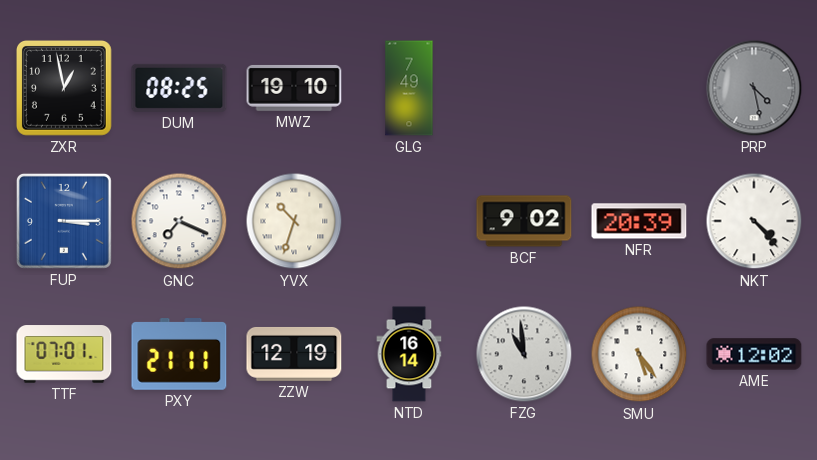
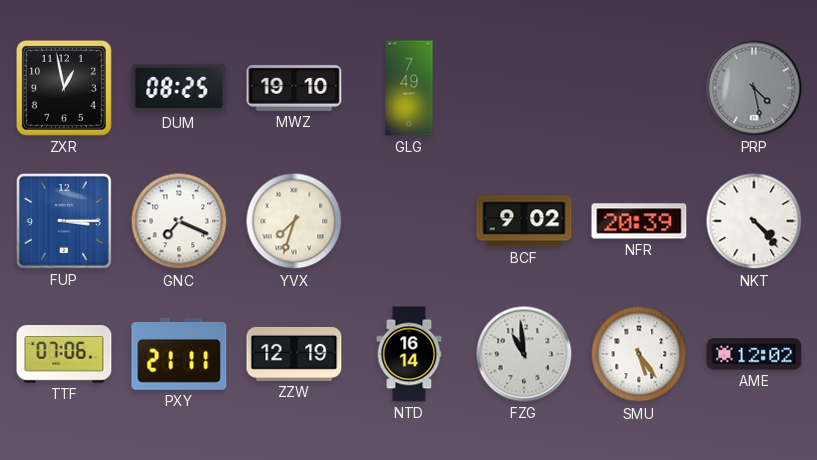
YVX: 10:33 -> 7:33 (294, 221)
TTF: 07:01 -> 07:06 (64, 354)
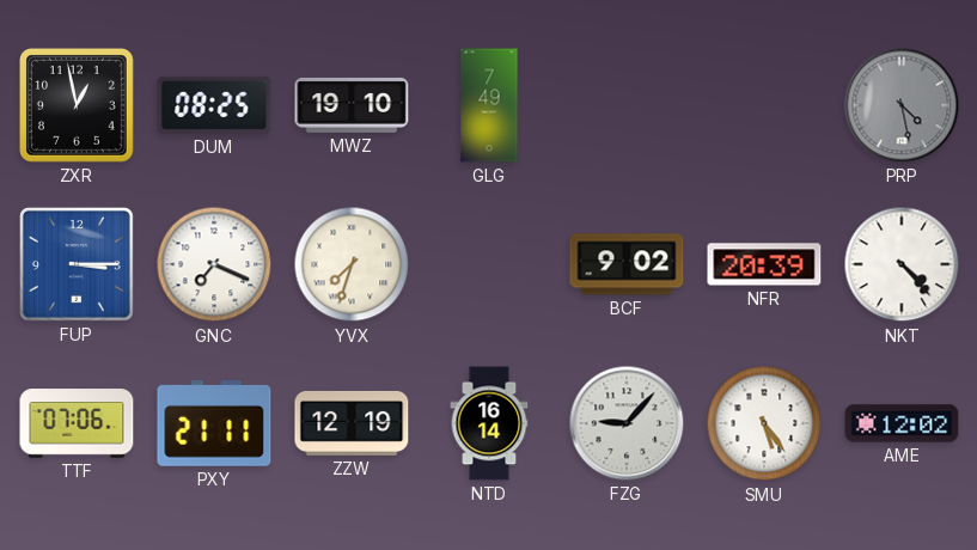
FZG: 10:59 -> 9:07 (627, 423)
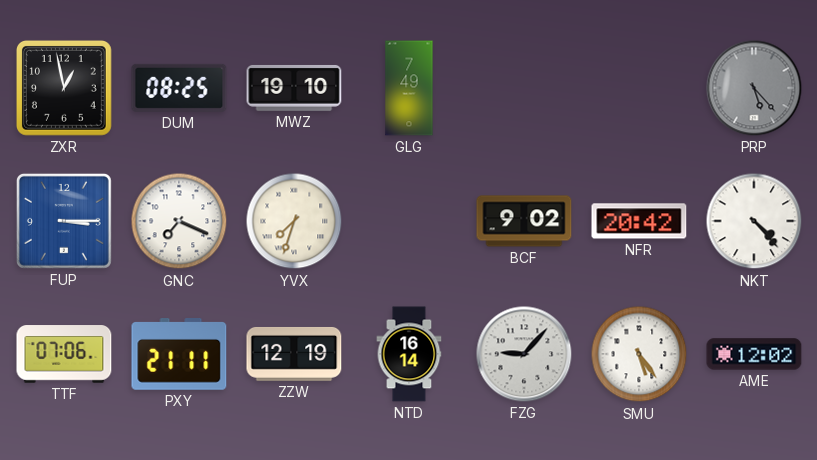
PRP: 4:28 -> 5:23 (754, 88)
NFR: 20:39 -> 20:42 (639, 221)
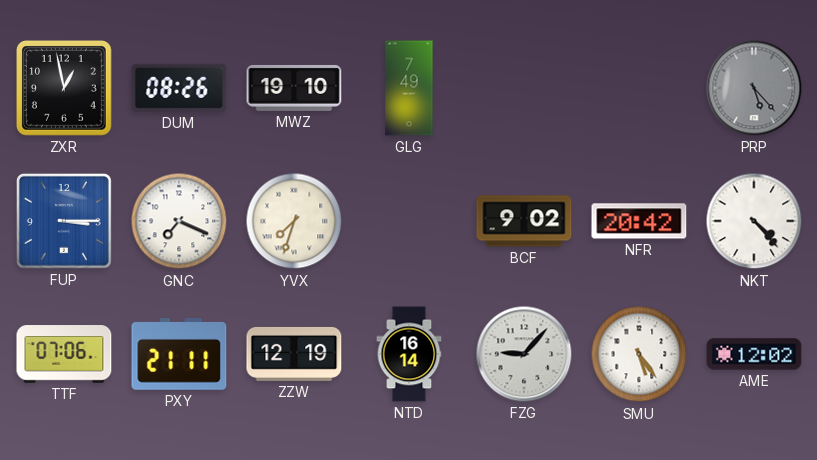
DUM: 08:25 -> 08:26 (179, 88)
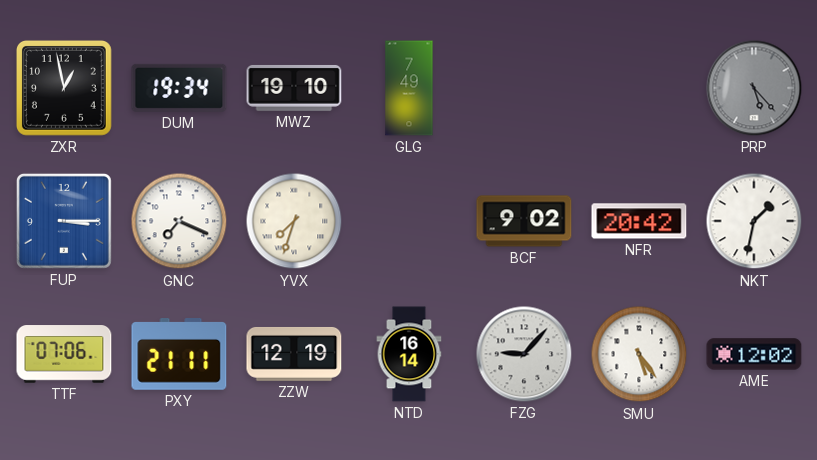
DUM: 08:26 -> 19:34 (179, 88)
NKT: 4:23 -> 1:32 (754, 221)
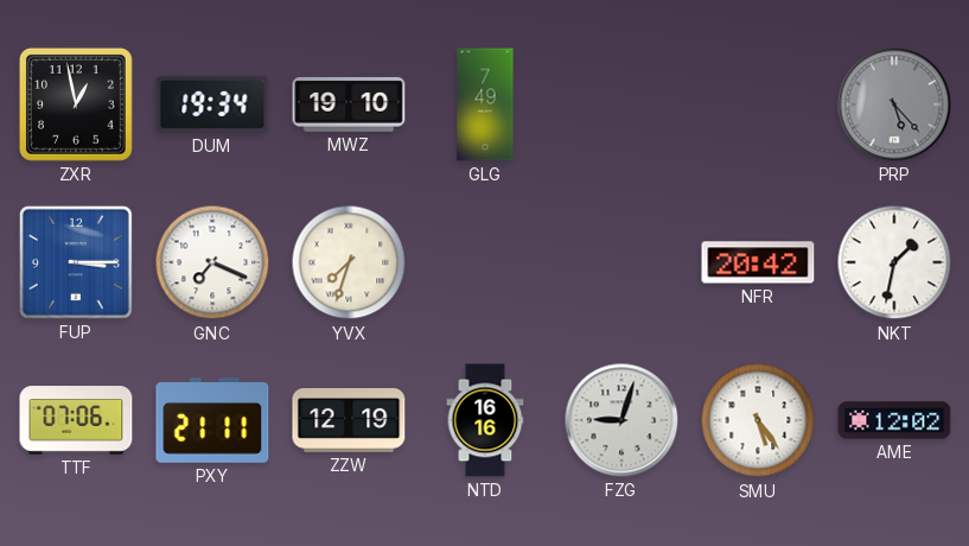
BCF: 9:02 -> none (524, 221)
NTD: 16:14 -> 16:16 (485, 420)
FZG: 9:07 -> 9:03 (621, 420)
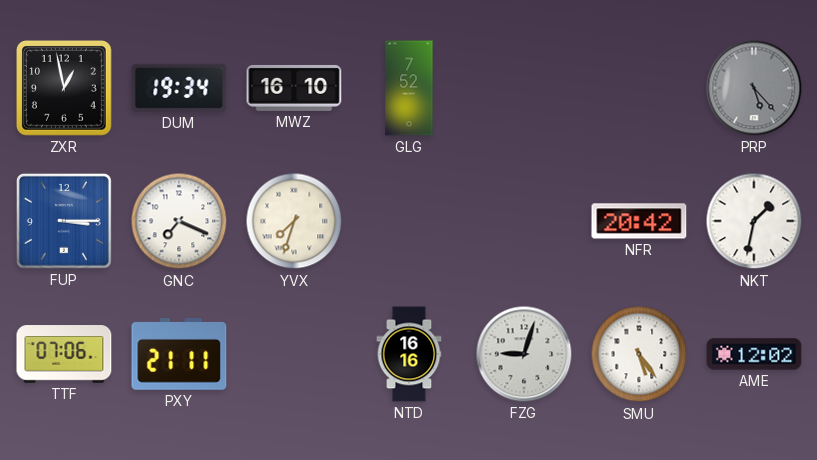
MWZ: 19:10 -> 16:10 (294, 88)
GLG: 7:49 -> 7:52 (409, 88)
ZZW: 12:19 -> none (349, 420)
